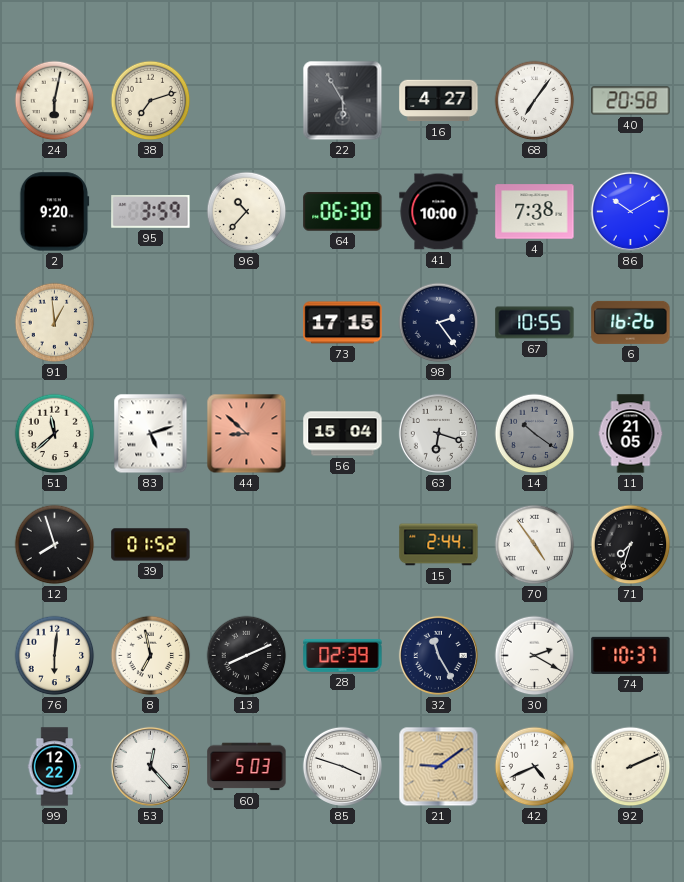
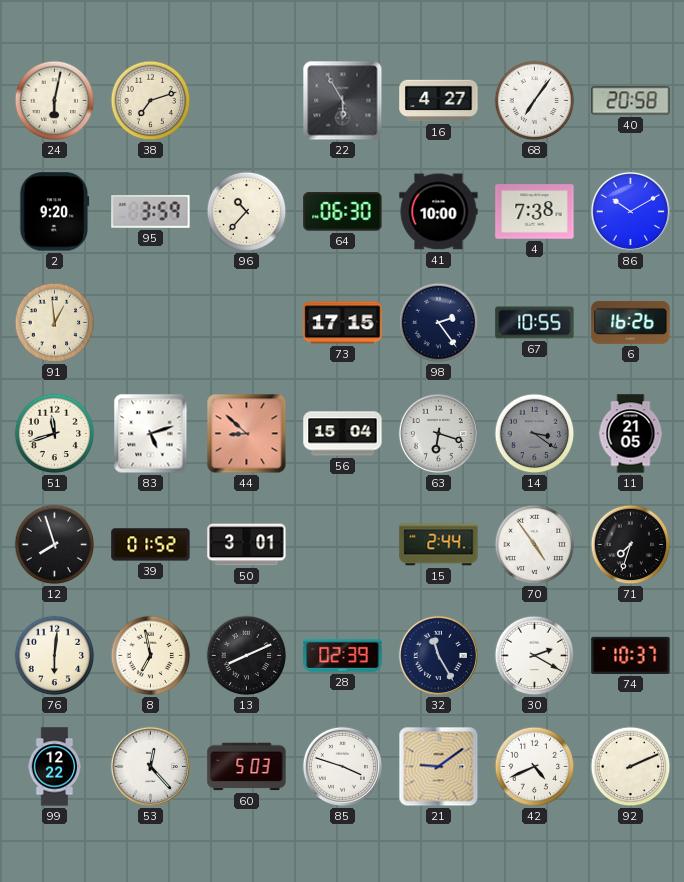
51: 11:38 -> 11:42 (55, 434)
14: 10:21 -> 3:21 (535, 434)
50: none -> 3:01 (247, 545)
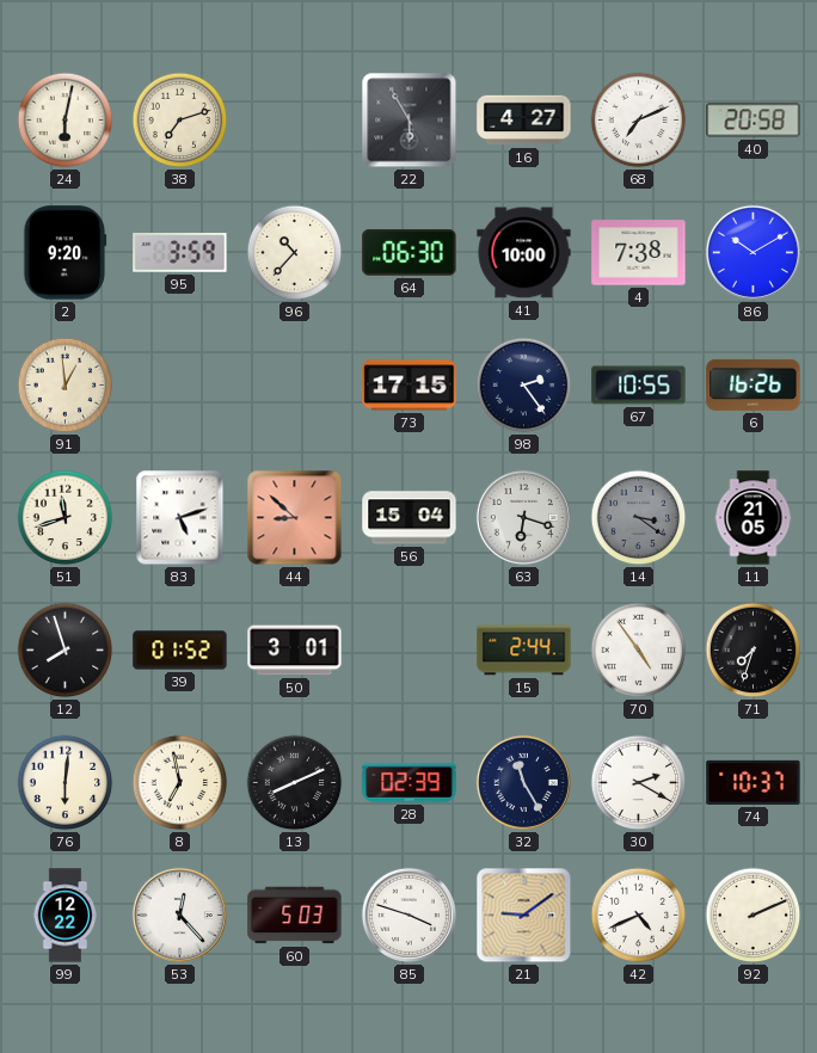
68: 7:06 -> 7:11 (639, 121)
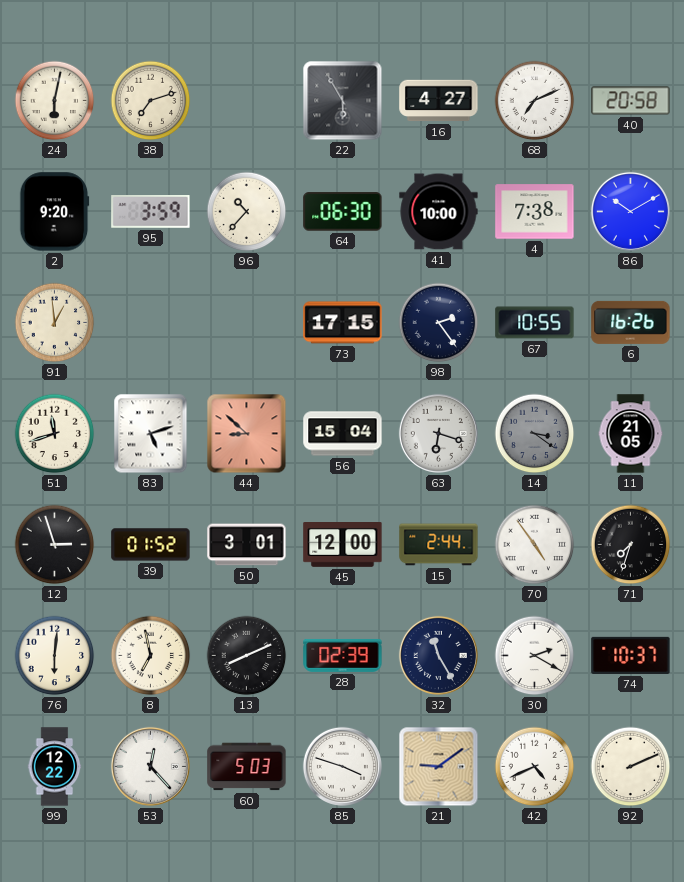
12: 7:57 -> 2:57 (55, 545)
45: none -> 12:00 (343, 545)
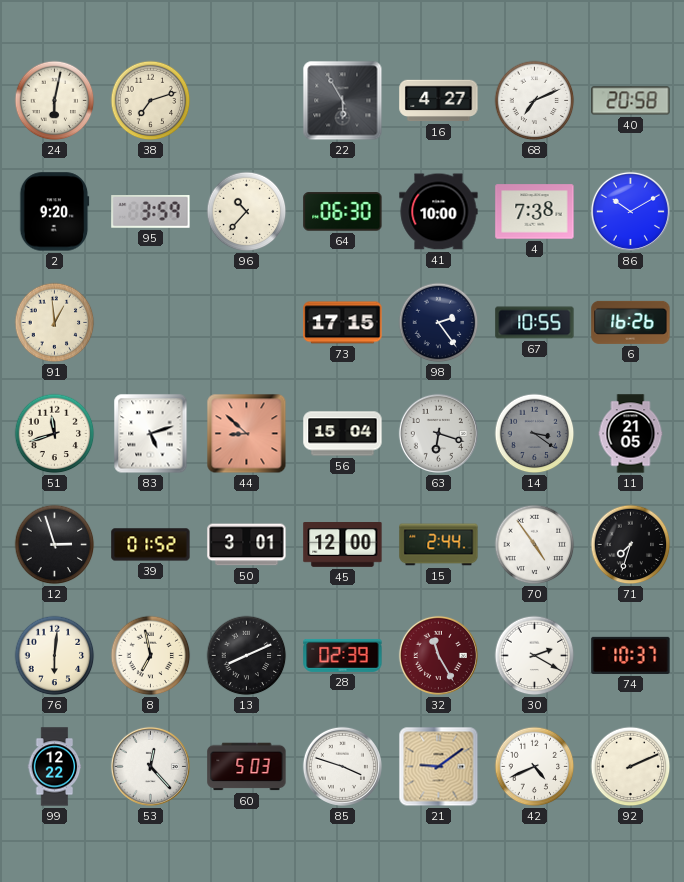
32 dial: navy -> burgundy (438, 655)
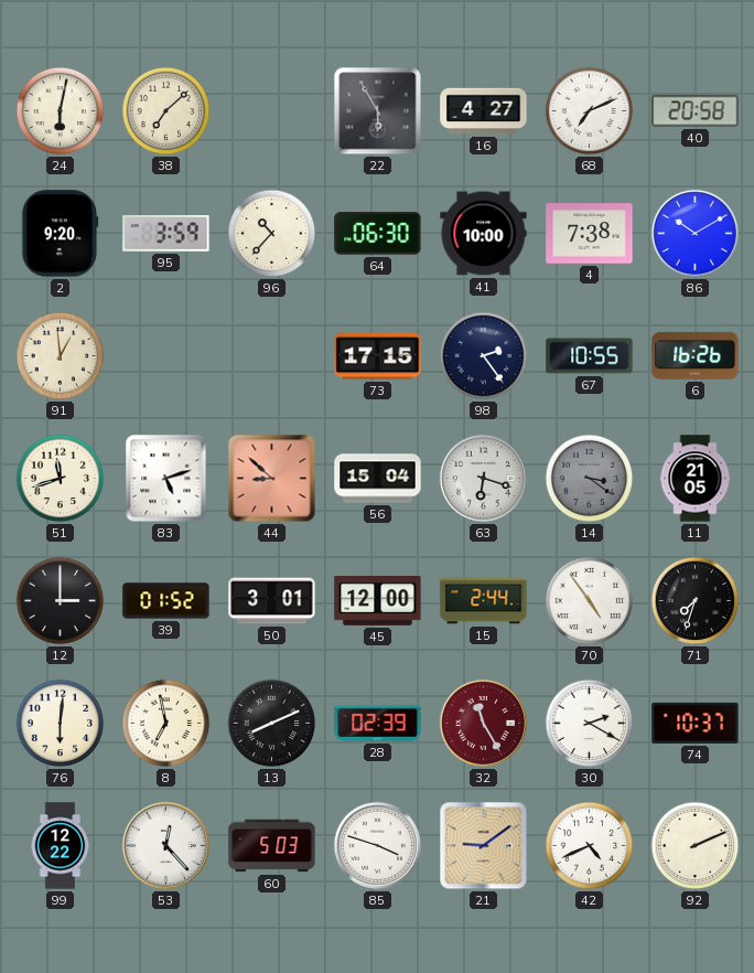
38: 7:12 -> 7:08 (166, 111)
12: 2:57 -> 3:00 (61, 601)
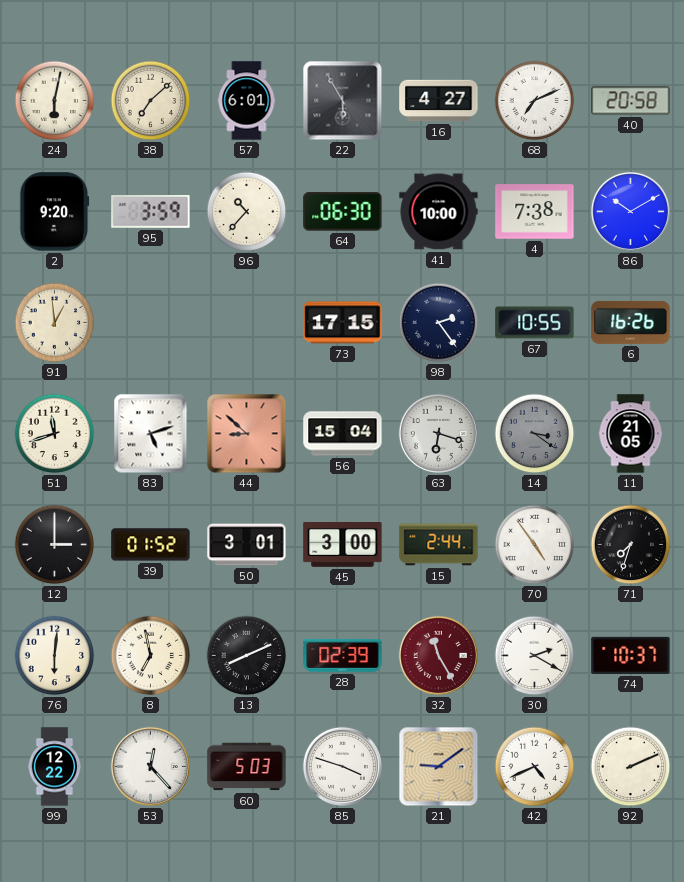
57: none -> 6:01 (247, 101)
45: 12:00 -> 3:00 (343, 545)
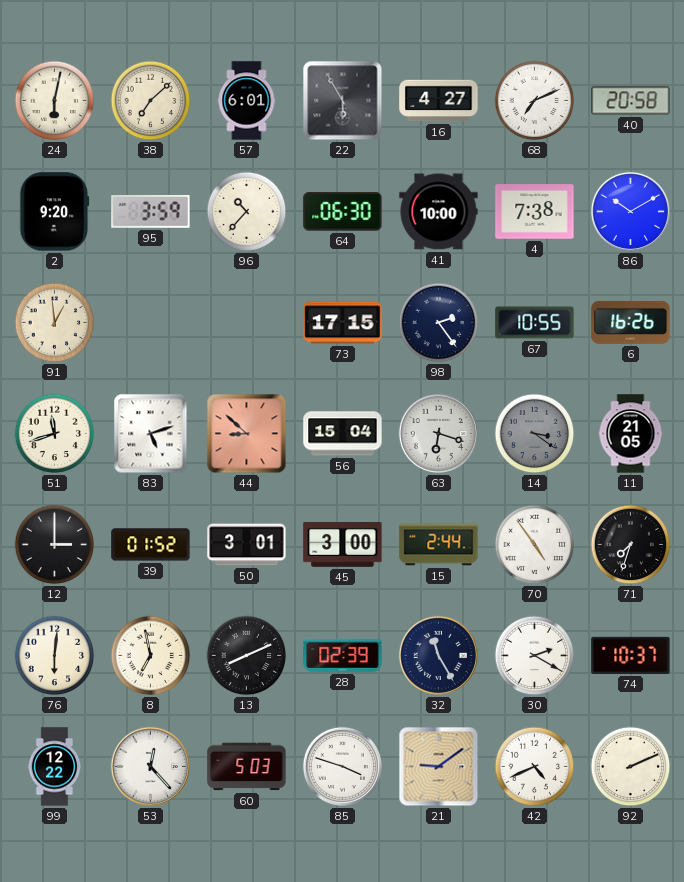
32 dial: burgundy -> navy (438, 655)
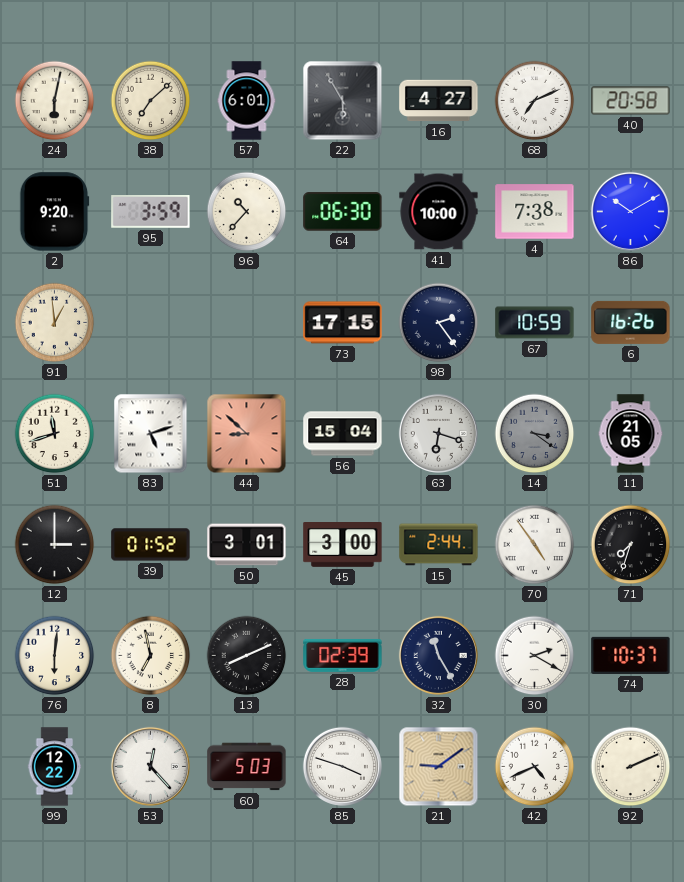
67: 10:55 -> 10:59 (535, 323)
